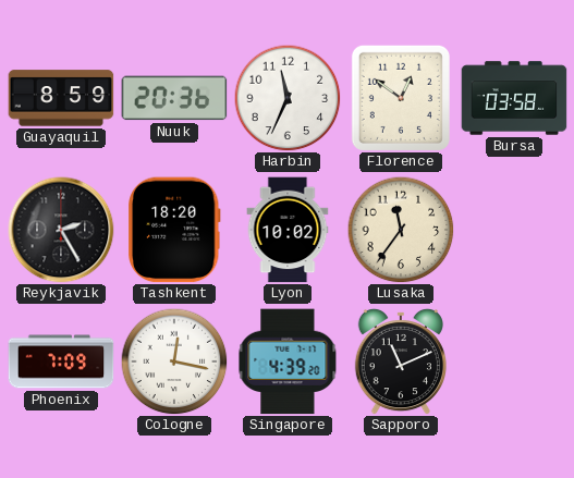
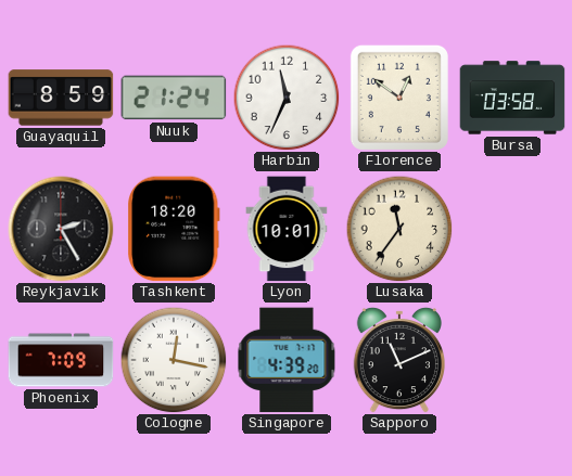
Nuuk: 20:36 -> 21:24 (174, 98)
Lyon: 10:02 -> 10:01 (287, 229)
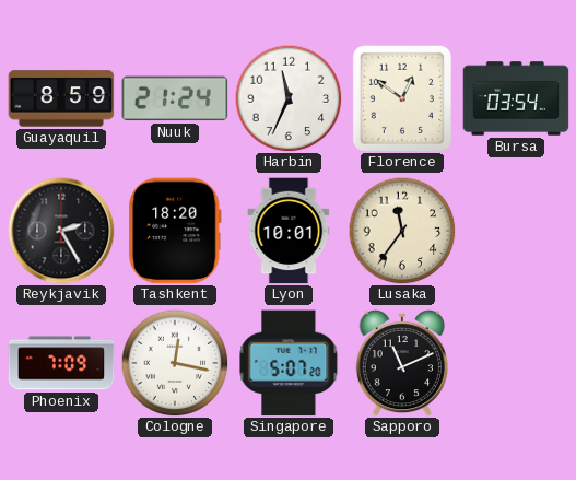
Bursa: 03:58 -> 03:54 (516, 98)
Singapore: 4:39 -> 5:07 (289, 363)
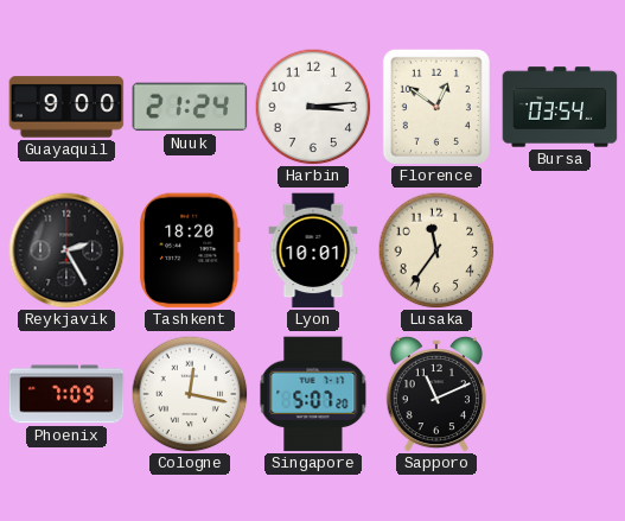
Guayaquil: 8:59 -> 9:00 (66, 107)
Harbin: 11:34 -> 3:14 (313, 107)
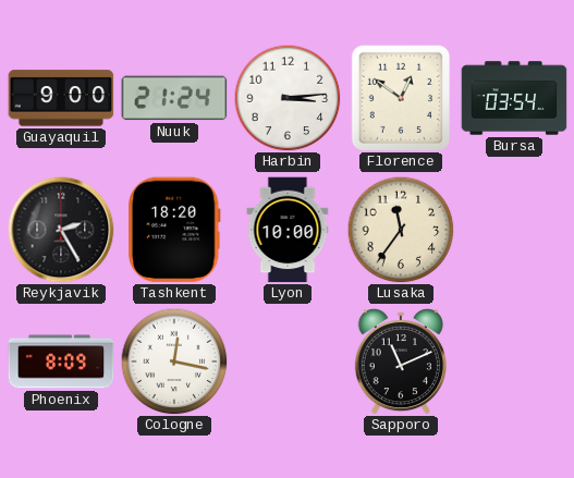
Lyon: 10:01 -> 10:00 (288, 230)
Phoenix: 7:09 -> 8:09 (61, 361)
Singapore: 5:07 -> none (313, 394)
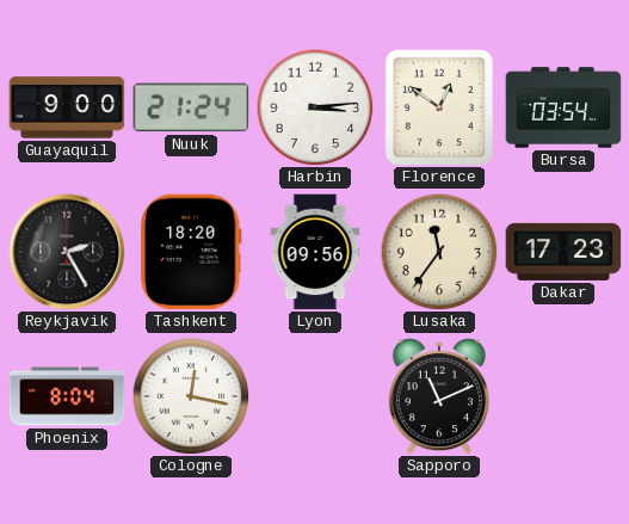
Lyon: 10:00 -> 09:56 (315, 252)
Dakar: none -> 17:23 (563, 252)
Phoenix: 8:09 -> 8:04 (67, 396)
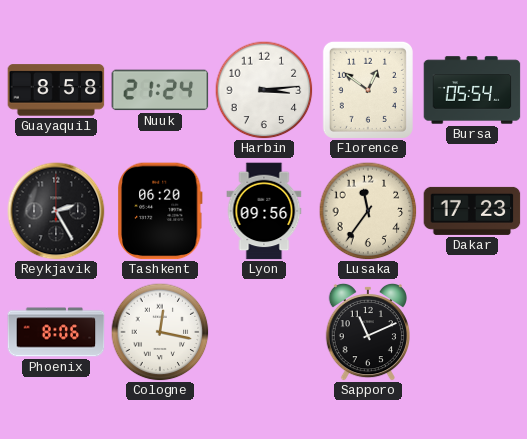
Guayaquil: 9:00 -> 8:58 (56, 90)
Bursa: 03:54 -> 05:54 (472, 90)
Tashkent: 18:20 -> 06:20 (161, 211)
Phoenix: 8:04 -> 8:06 (56, 332)
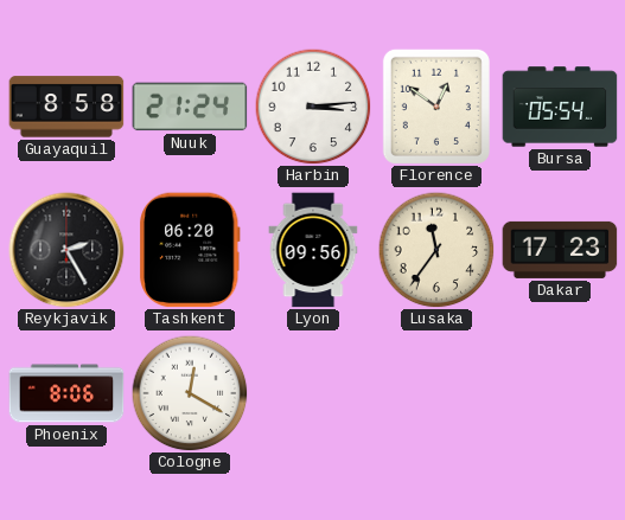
Cologne: 12:17 -> 12:20 (190, 393)
Sapporo: 11:11 -> none (368, 332)
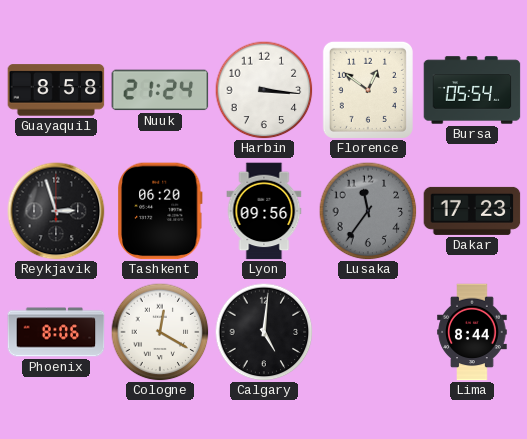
Harbin: 3:14 -> 3:16 (264, 90)
Reykjavik: 2:25 -> 2:57 (56, 211)
Lusaka dial: cream -> grey (368, 211)
Calgary: none -> 5:01 (264, 332)
Lima: none -> 8:44 (472, 332)
